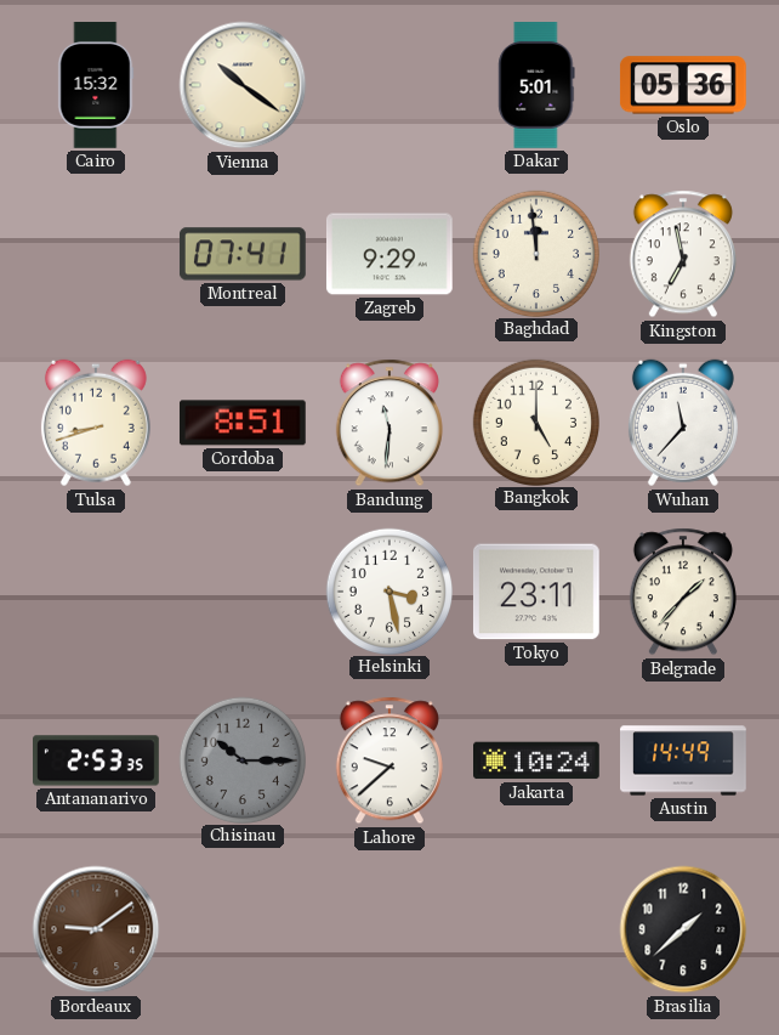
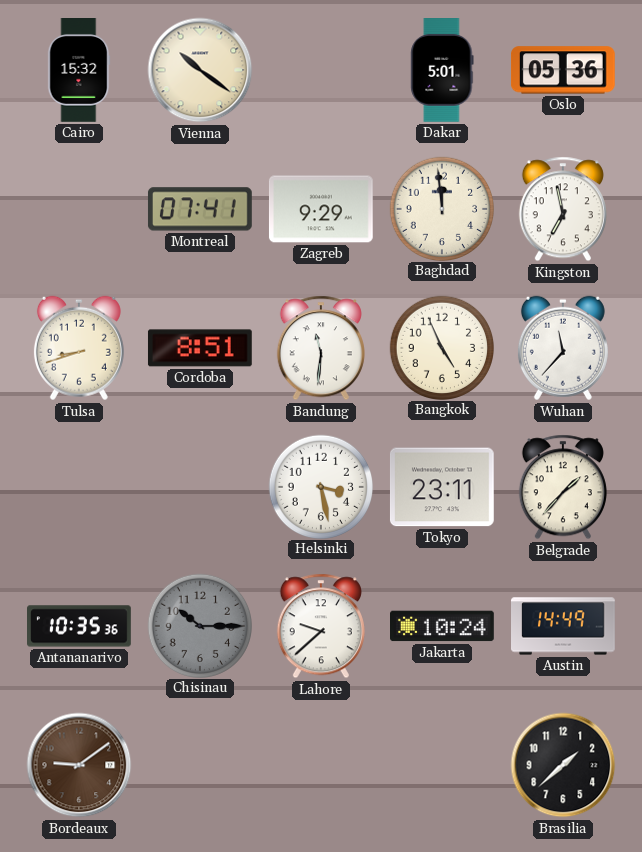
Bangkok: 5:00 -> 4:56 (441, 347)
Antananarivo: 2:53 -> 10:35 (80, 626)
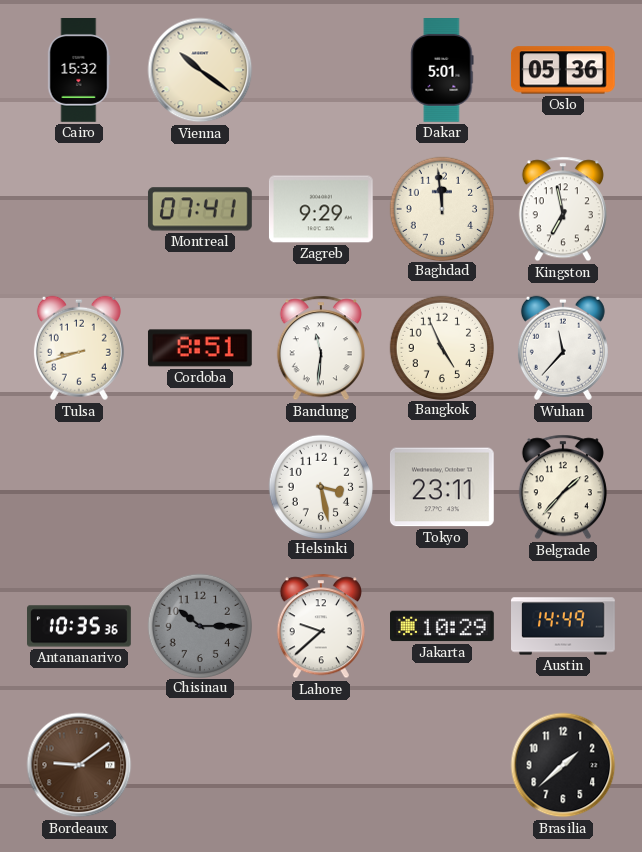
Jakarta: 10:24 -> 10:29 (443, 626)
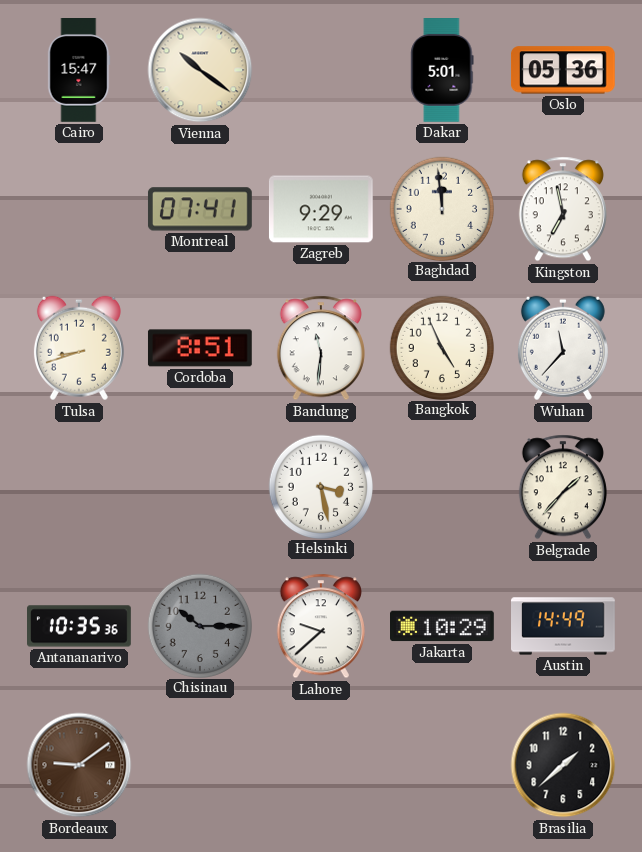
Cairo: 15:32 -> 15:47 (79, 71)
Tokyo: 23:11 -> none (442, 487)
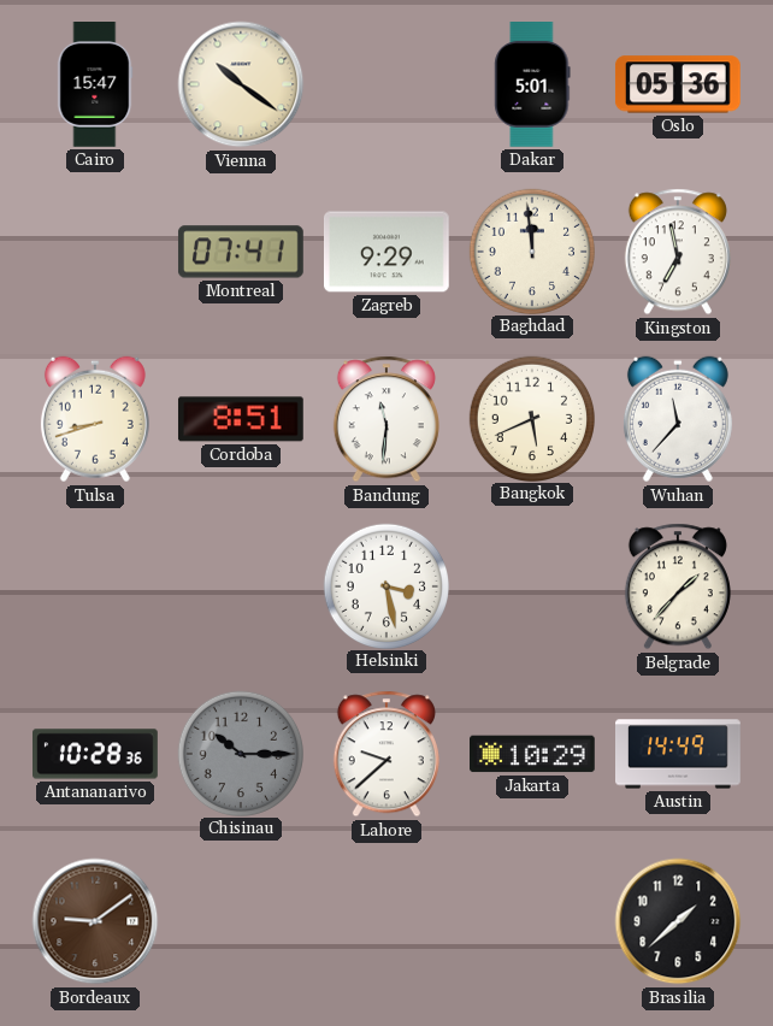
Bangkok: 4:56 -> 5:41 (531, 418)
Antananarivo: 10:35 -> 10:28 (96, 754)
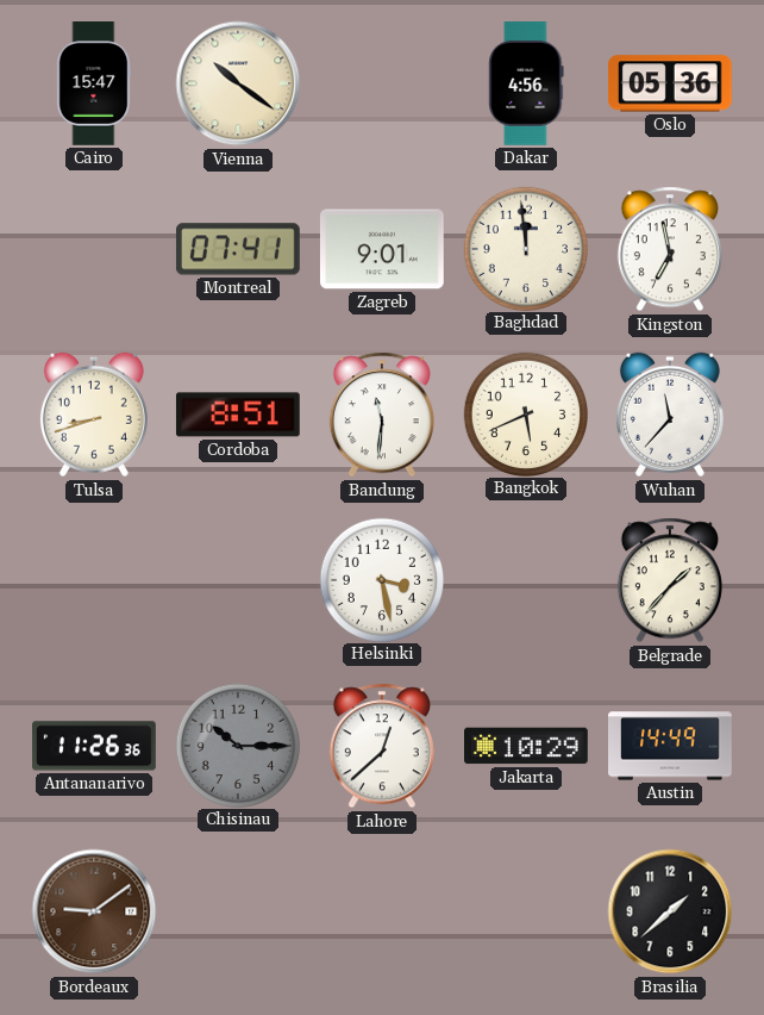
Dakar: 5:01 -> 4:56 (526, 85)
Zagreb: 9:29 -> 9:01 (382, 249)
Antananarivo: 10:28 -> 11:26 (95, 746)
Lahore: 9:38 -> 12:38 (382, 746)
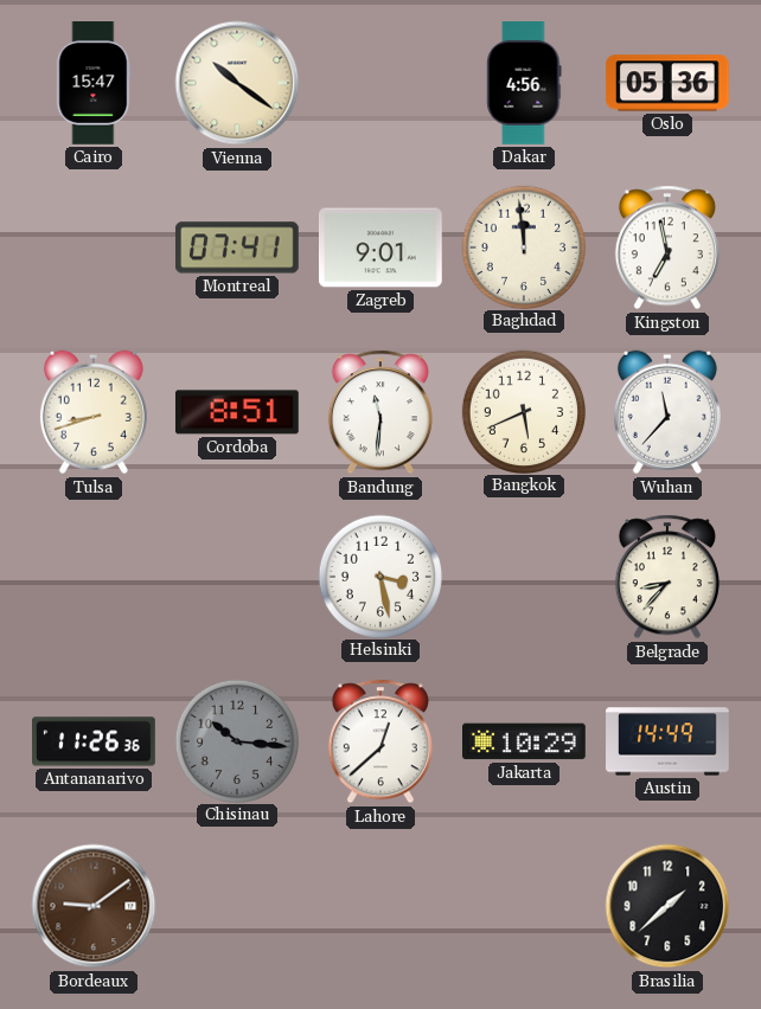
Belgrade: 1:37 -> 8:37 (667, 577)
Chisinau: 10:15 -> 10:16 (236, 740)
